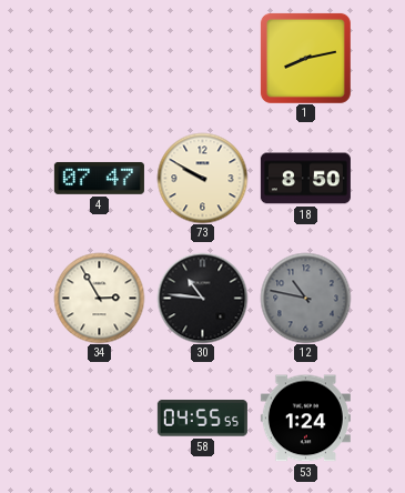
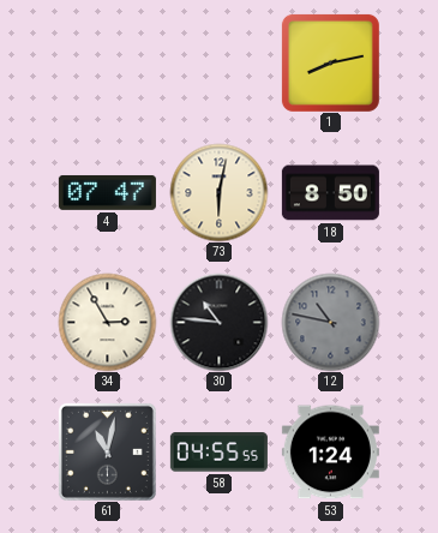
73: 9:50 -> 6:02 (218, 192)
61: none -> 11:02 (107, 451)
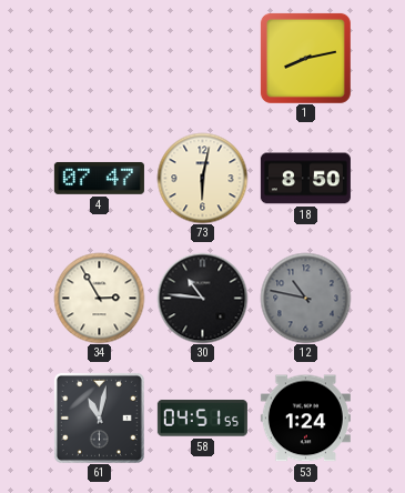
58: 04:55 -> 04:51 (202, 419)
